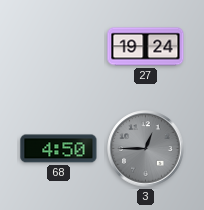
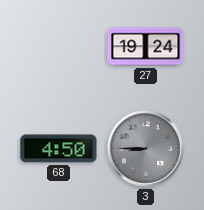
3: 12:45 -> 8:45 (146, 149)
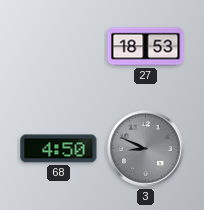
27: 19:24 -> 18:53 (146, 47)
3: 8:45 -> 8:49 (146, 149)
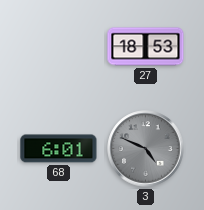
68: 4:50 -> 6:01 (59, 149)
3: 8:49 -> 4:49 (146, 149)
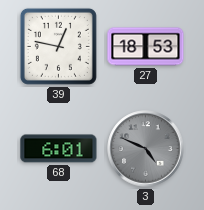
39: none -> 12:47 (58, 46)
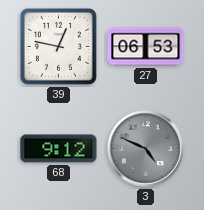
27: 18:53 -> 06:53 (146, 47)
68: 6:01 -> 9:12 (59, 149)
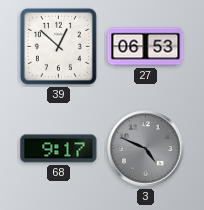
39: 12:47 -> 12:52 (58, 46)
68: 9:12 -> 9:17 (59, 149)
